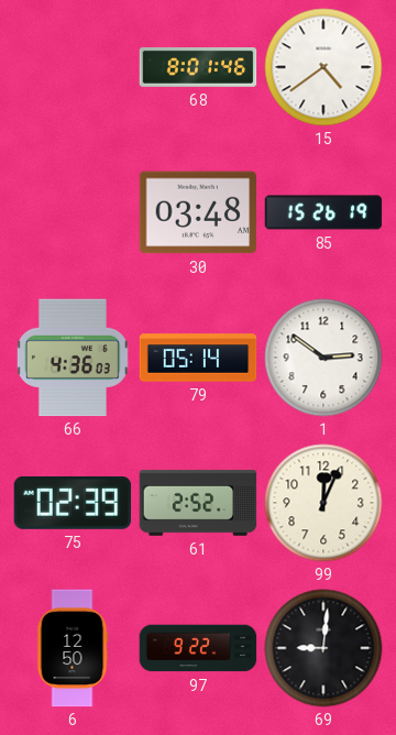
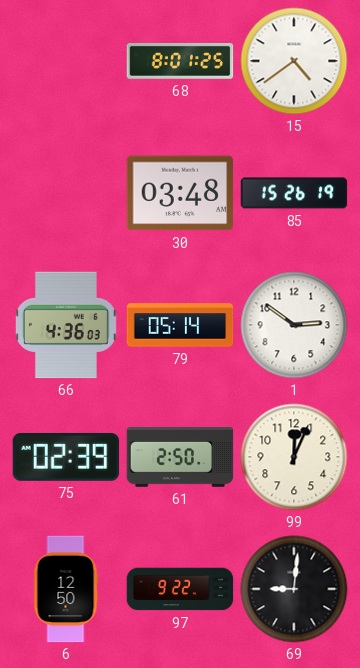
68: 8:01:46 -> 8:01:25 (180, 62)
61: 2:52 -> 2:50 (180, 458)
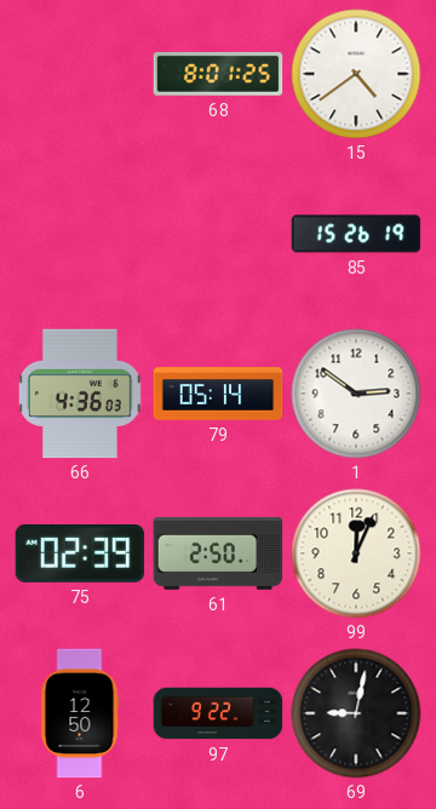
30: 03:48 -> none (180, 193)
69: 9:01 -> 9:02 (356, 713)
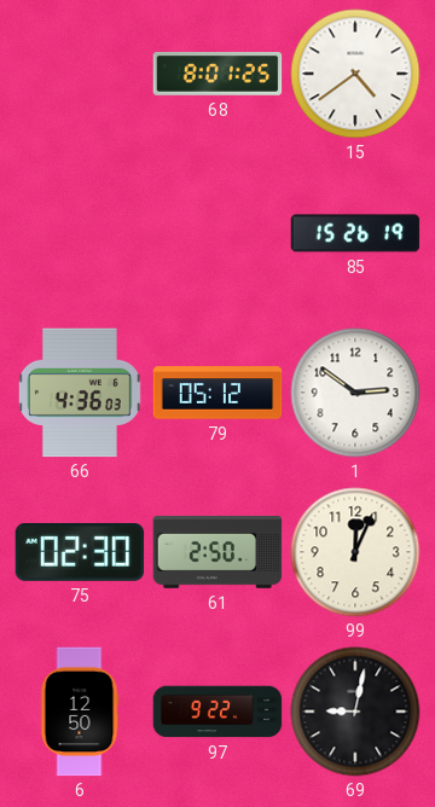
79: 05:14 -> 05:12 (217, 393)
75: 02:39 -> 02:30 (80, 552)
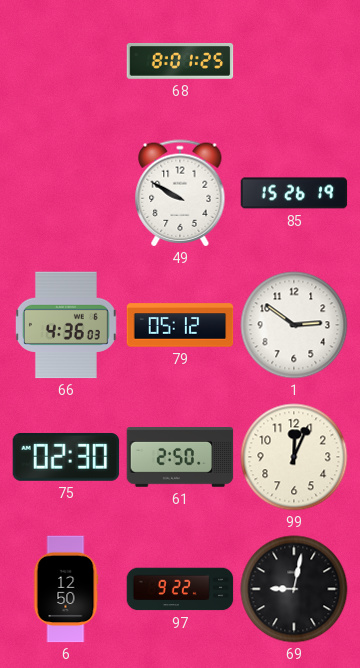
15: 4:39 -> none (355, 74)
49: none -> 9:50 (180, 193)
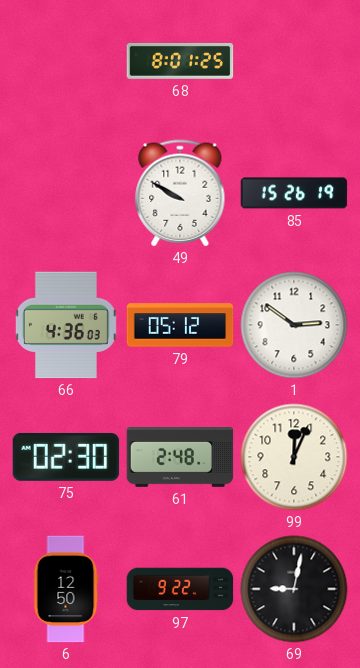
61: 2:50 -> 2:48 (180, 458)
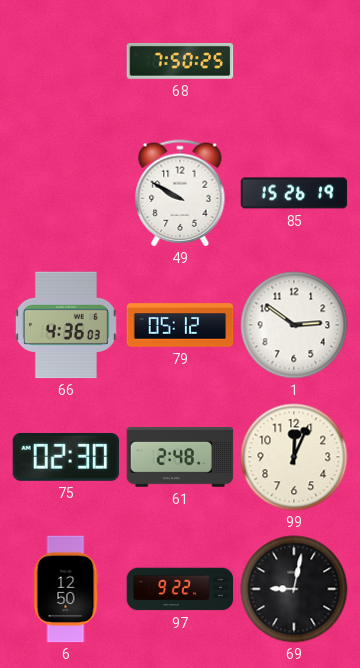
68: 8:01 -> 7:50 (180, 62)
